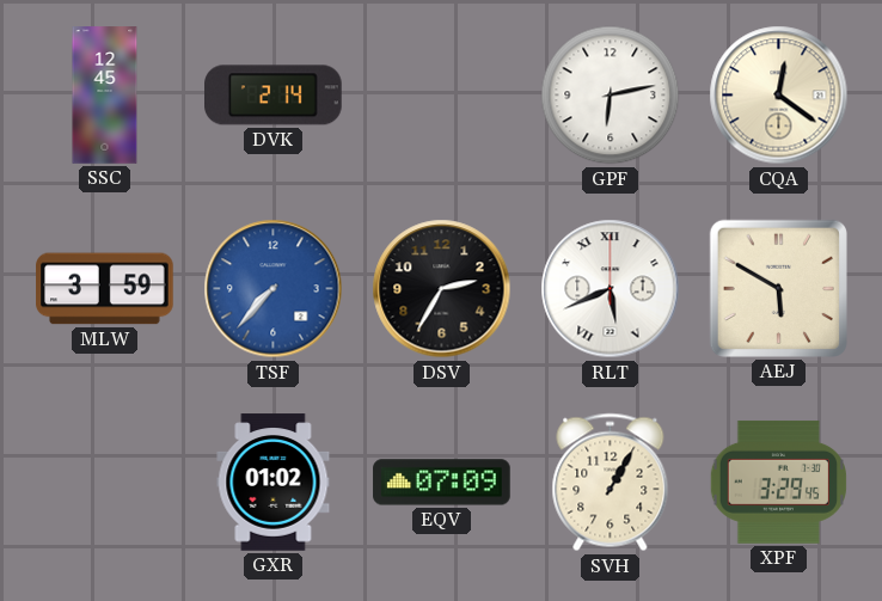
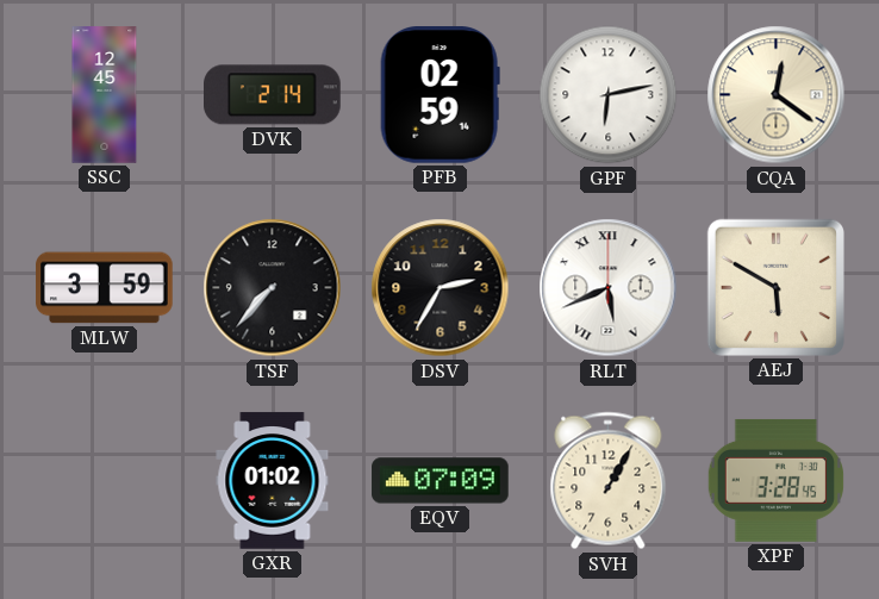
PFB: none -> 02:59 (440, 95)
TSF dial: blue -> black (273, 288)
XPF: 3:29 -> 3:28 (775, 480)
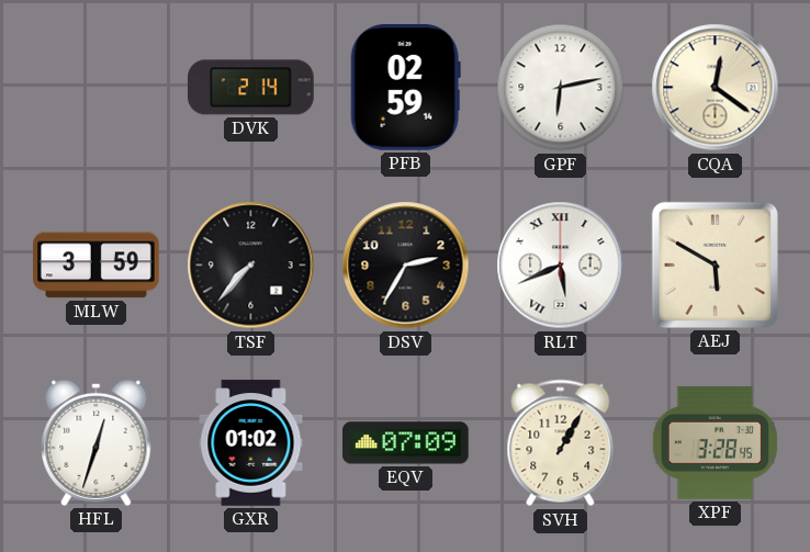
SSC: 12:45 -> none (105, 95)
HFL: none -> 12:33 (97, 442)
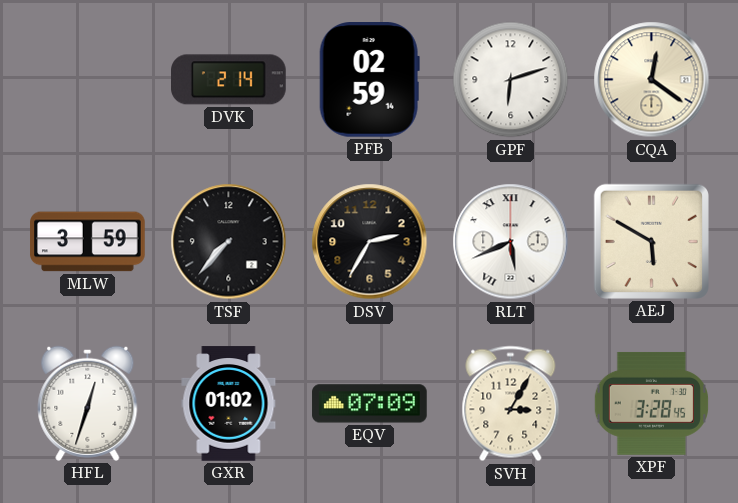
GPF: 6:13 -> 6:12 (511, 80)
SVH: 1:05 -> 3:05 (511, 404)
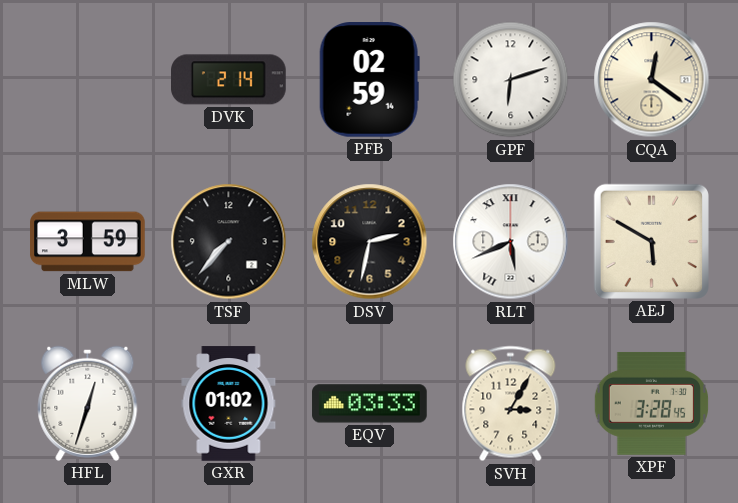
DSV: 2:35 -> 2:32 (370, 242)
EQV: 07:09 -> 03:33 (370, 404)
